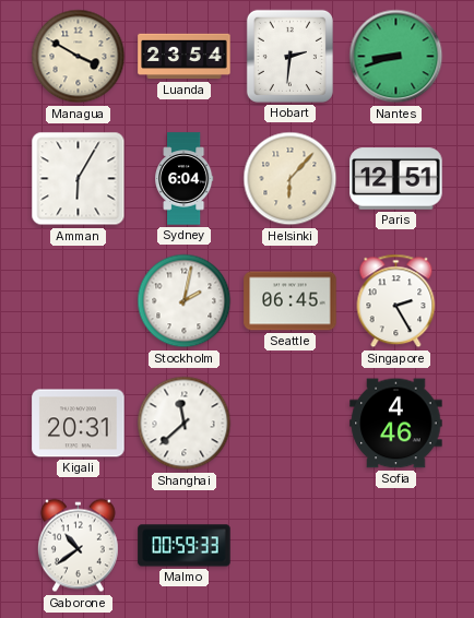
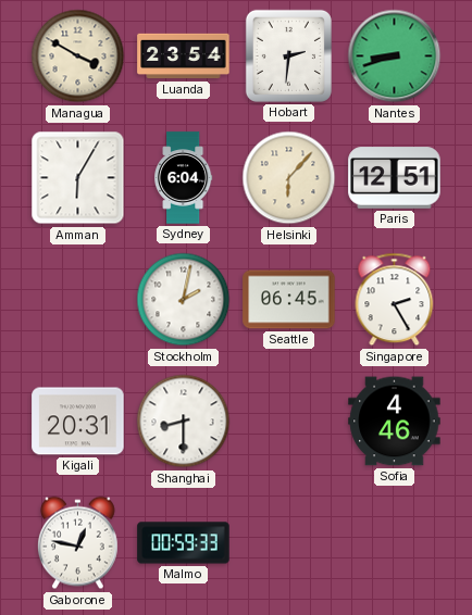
Shanghai: 11:38 -> 8:30 (184, 422)
Gaborone: 10:39 -> 12:47 (77, 543)
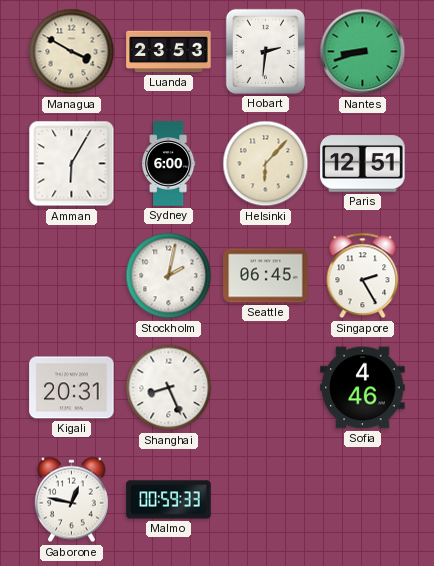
Luanda: 23:54 -> 23:53 (169, 52)
Sydney: 6:04 -> 6:00 (169, 164)
Shanghai: 8:30 -> 8:26 (169, 388)
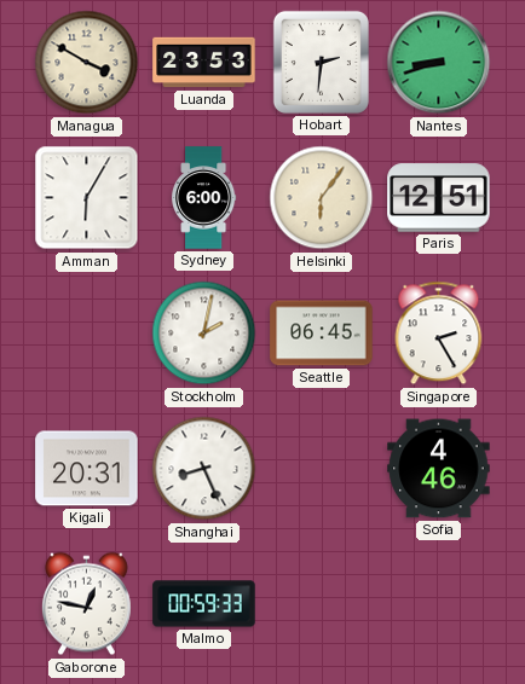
Helsinki: 6:07 -> 6:06 (322, 198)
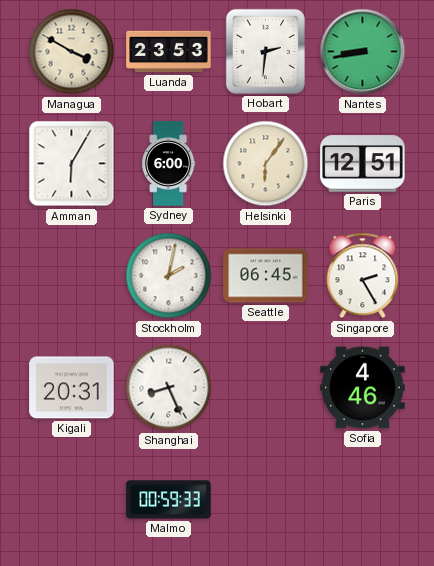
Nantes: 8:42 -> 8:43 (363, 52)
Gaborone: 12:47 -> none (86, 604)
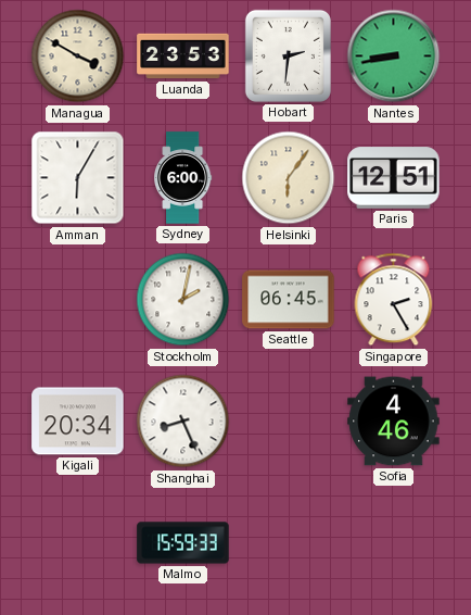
Kigali: 20:31 -> 20:34 (78, 422)
Malmo: 00:59 -> 15:59 (183, 543)
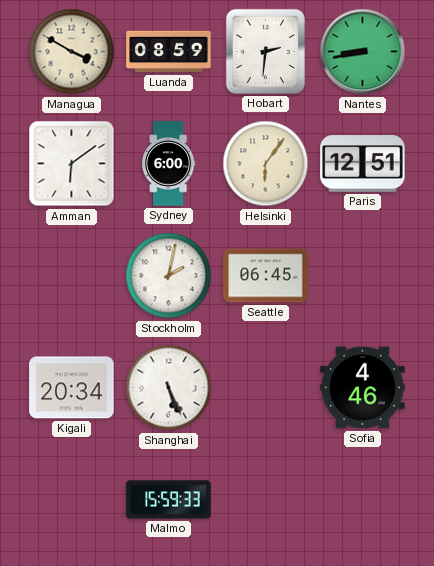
Luanda: 23:53 -> 08:59 (169, 52)
Amman: 6:05 -> 6:09 (72, 164)
Singapore: 2:25 -> none (394, 300)
Shanghai: 8:26 -> 5:26 (169, 388)
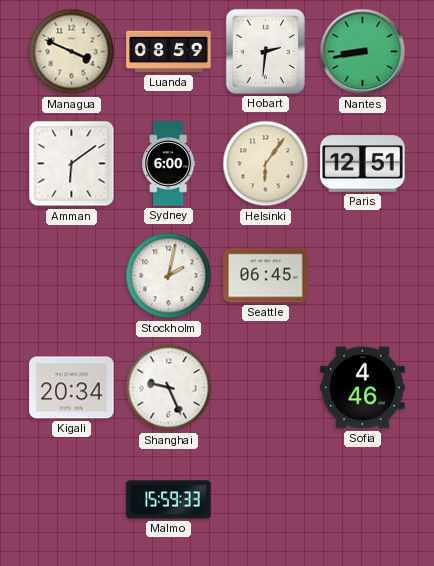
Managua: 3:50 -> 3:49 (72, 52)
Shanghai: 5:26 -> 9:26 (169, 388)
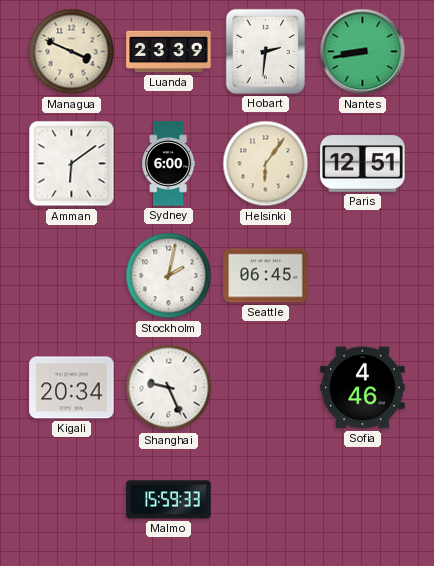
Luanda: 08:59 -> 23:39 (169, 52)
